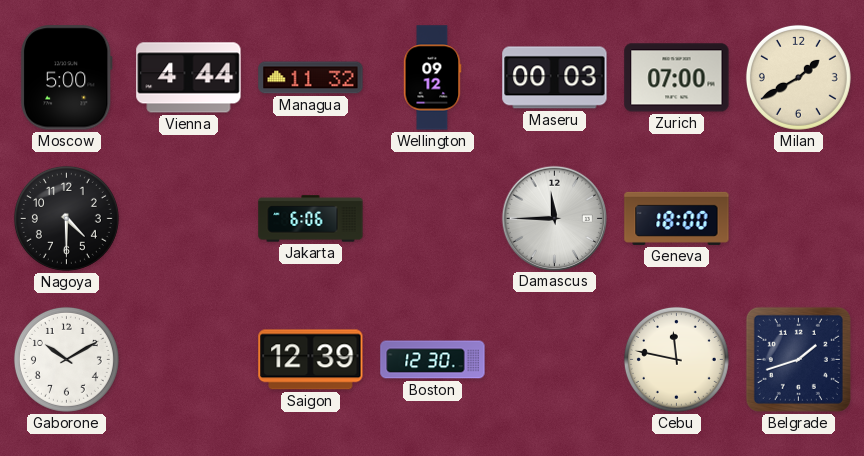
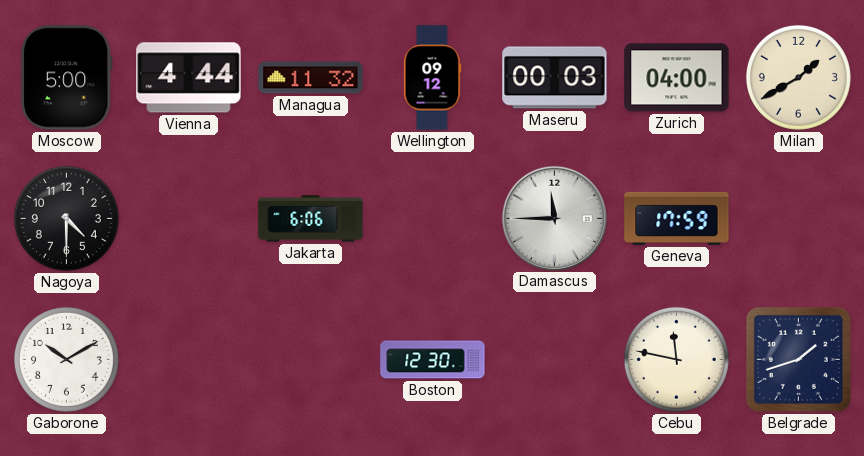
Zurich: 07:00 -> 04:00 (677, 78)
Geneva: 18:00 -> 17:59 (677, 218)
Saigon: 12:39 -> none (311, 360)
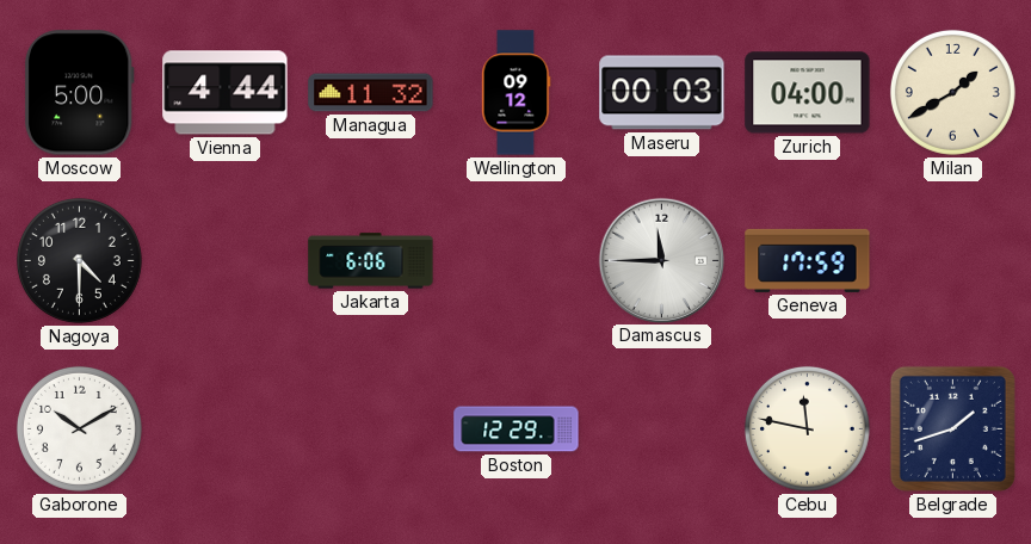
Boston: 12:30 -> 12:29 (517, 429)
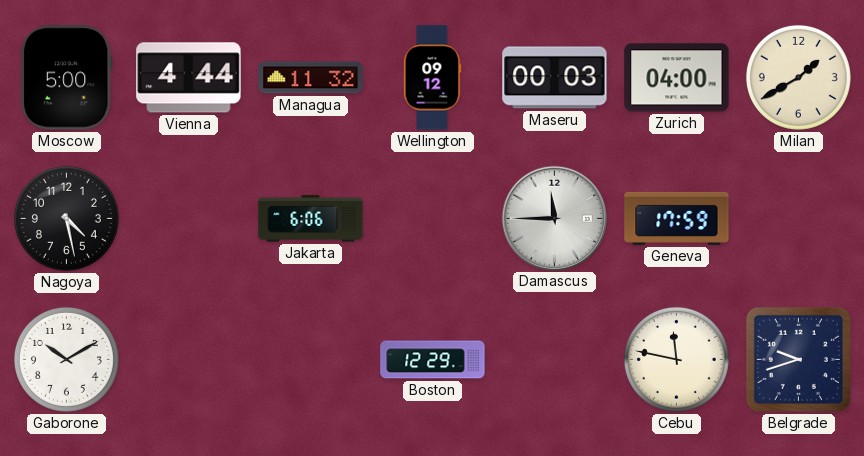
Nagoya: 4:30 -> 4:28 (66, 218)
Belgrade: 1:42 -> 9:42 (798, 359)
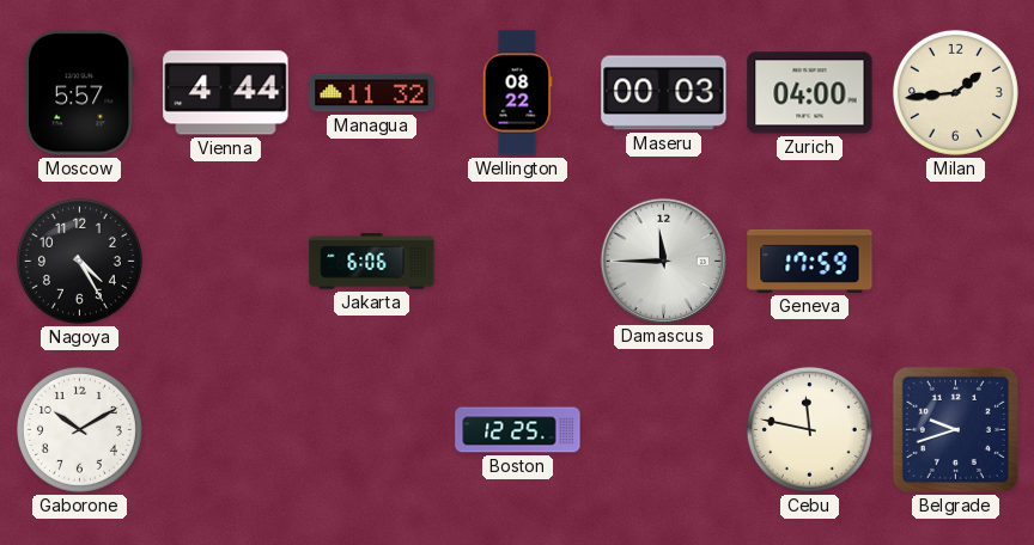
Moscow: 5:00 -> 5:57 (79, 93)
Wellington: 09:12 -> 08:22 (518, 93)
Milan: 1:40 -> 1:44 (955, 92)
Nagoya: 4:28 -> 4:25 (79, 261)
Boston: 12:29 -> 12:25 (518, 430)
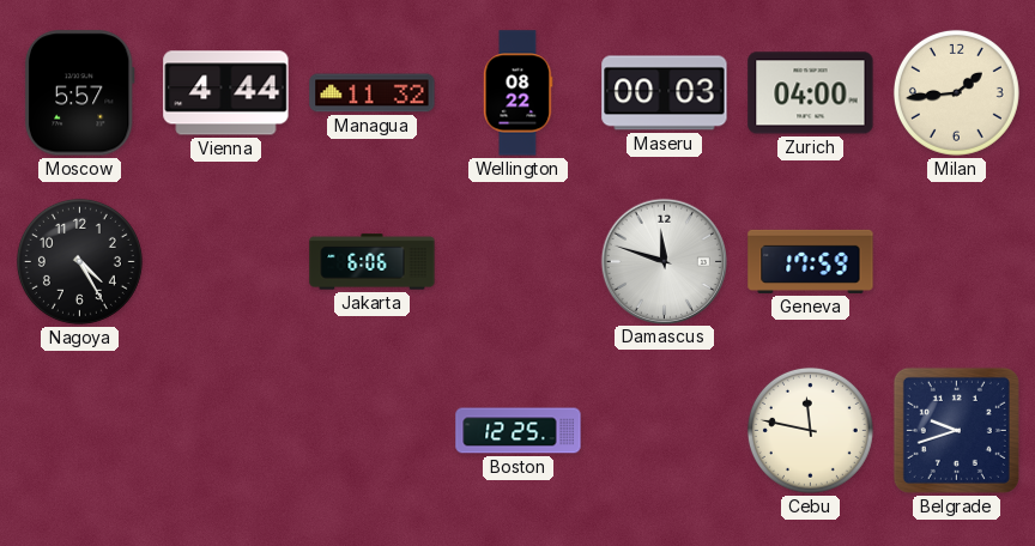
Damascus: 11:45 -> 11:48 (664, 261)
Gaborone: 10:10 -> none (79, 429)
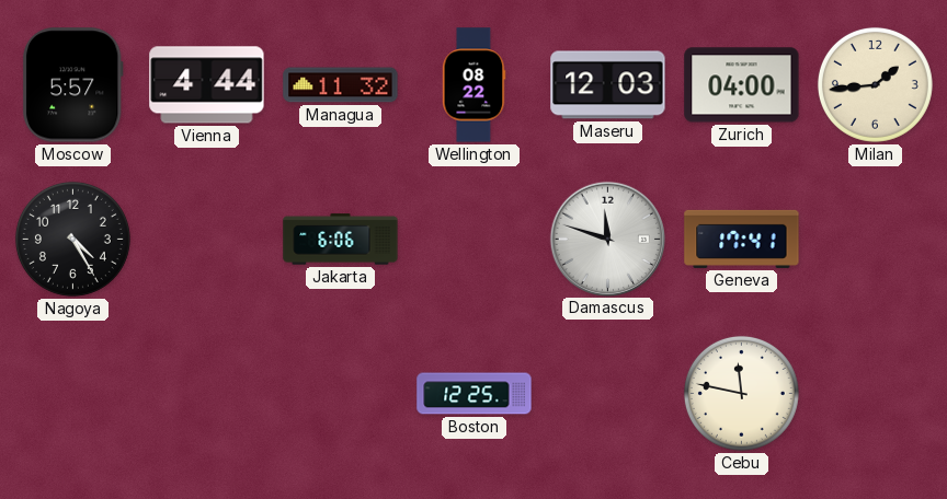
Maseru: 00:03 -> 12:03 (608, 85)
Geneva: 17:59 -> 17:41 (742, 239)
Belgrade: 9:42 -> none (956, 430)
